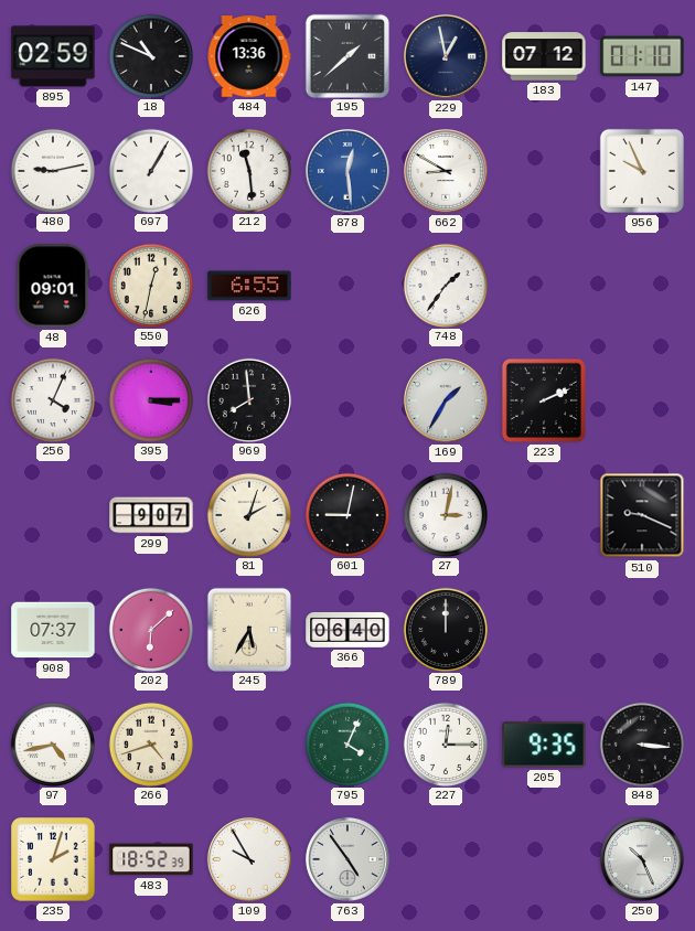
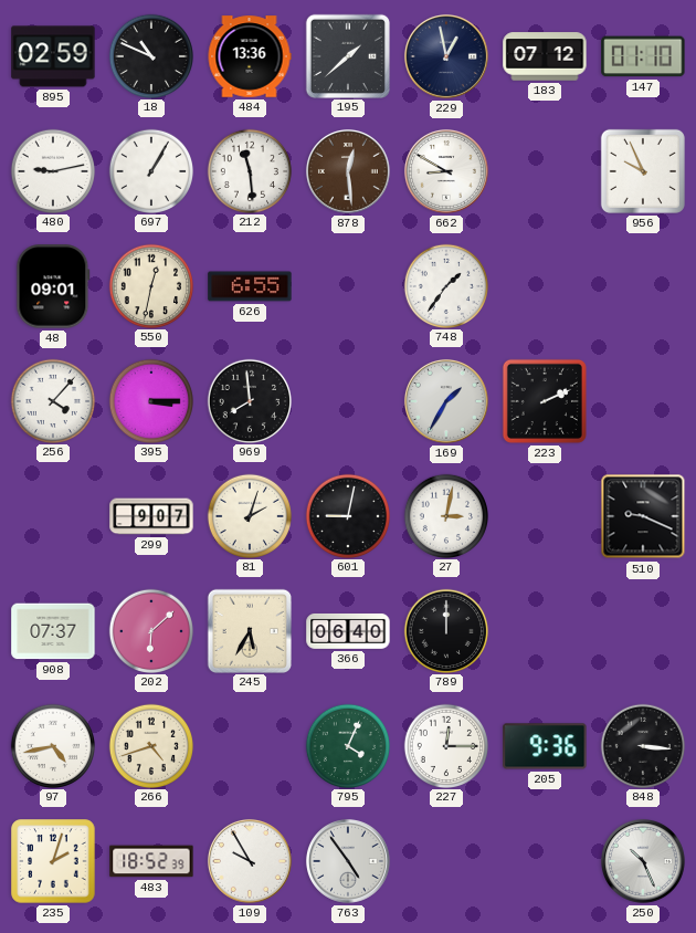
878 dial: blue -> brown (348, 171)
256: 4:04 -> 4:07 (52, 400)
205: 9:35 -> 9:36 (545, 746)
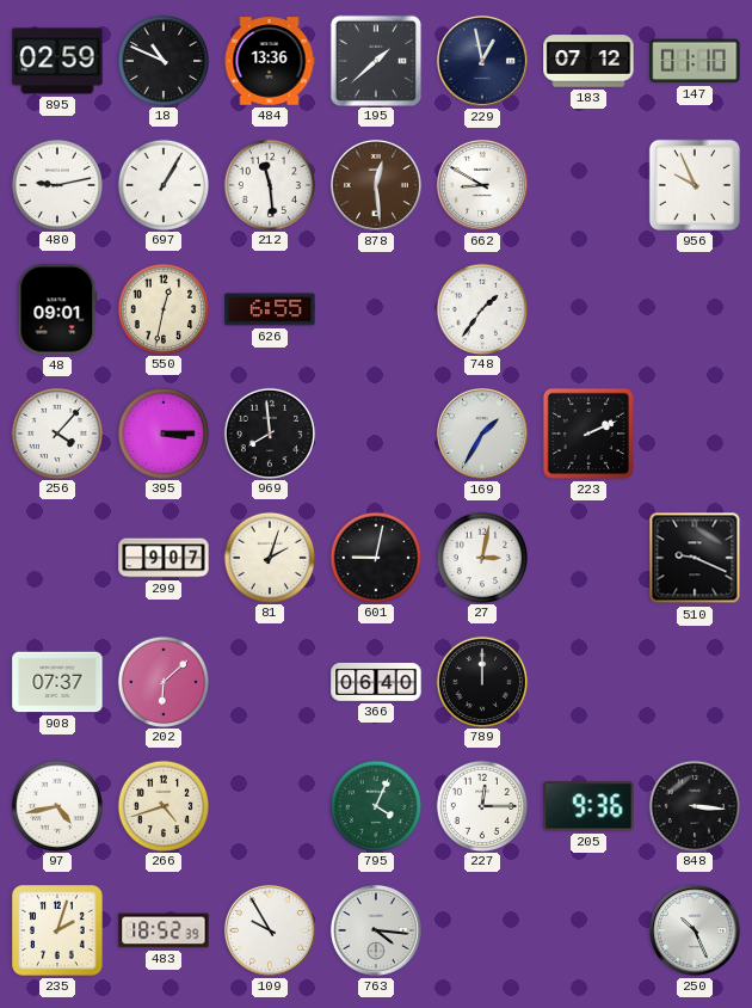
245: 5:35 -> none (249, 630)
763: 4:54 -> 4:16 (376, 930)
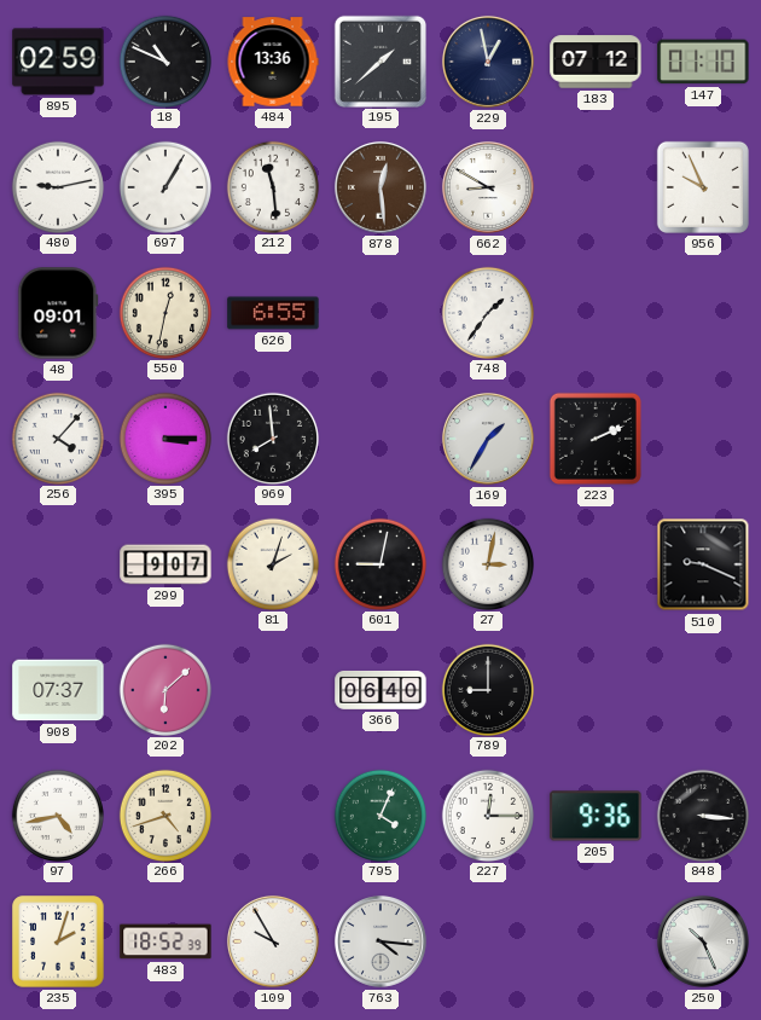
789: 12:00 -> 9:00 (487, 689)
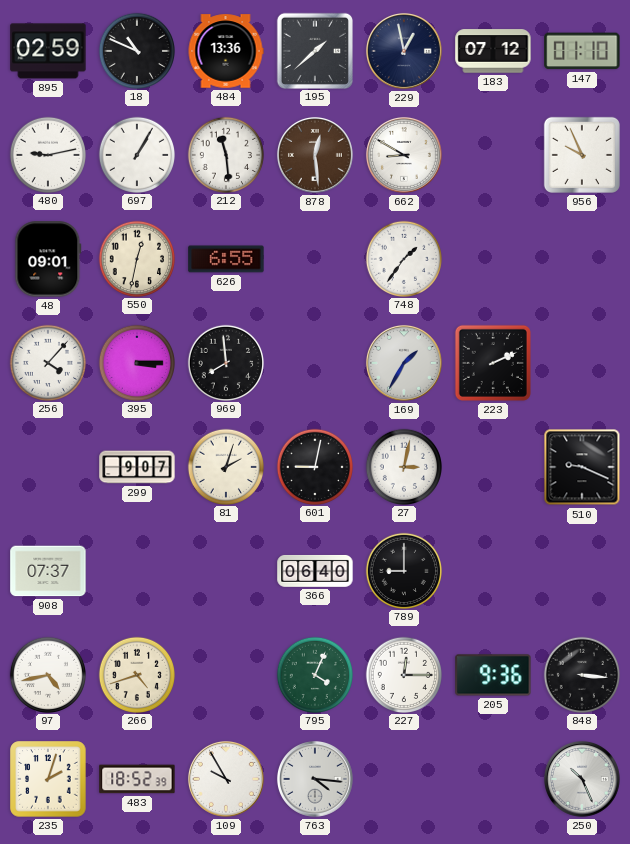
202: 6:08 -> none (164, 689)
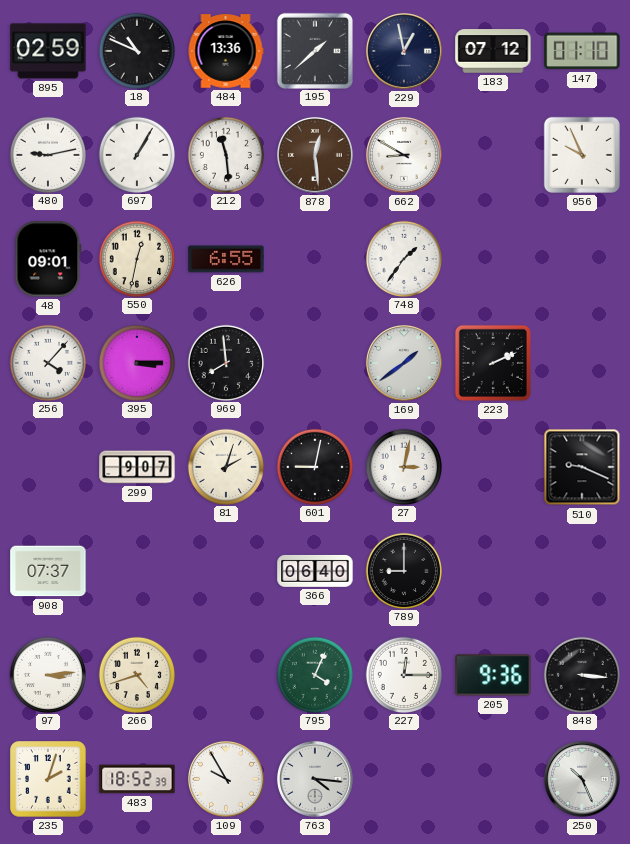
169: 1:35 -> 1:39 (404, 363)
97: 4:43 -> 3:14 (47, 674)
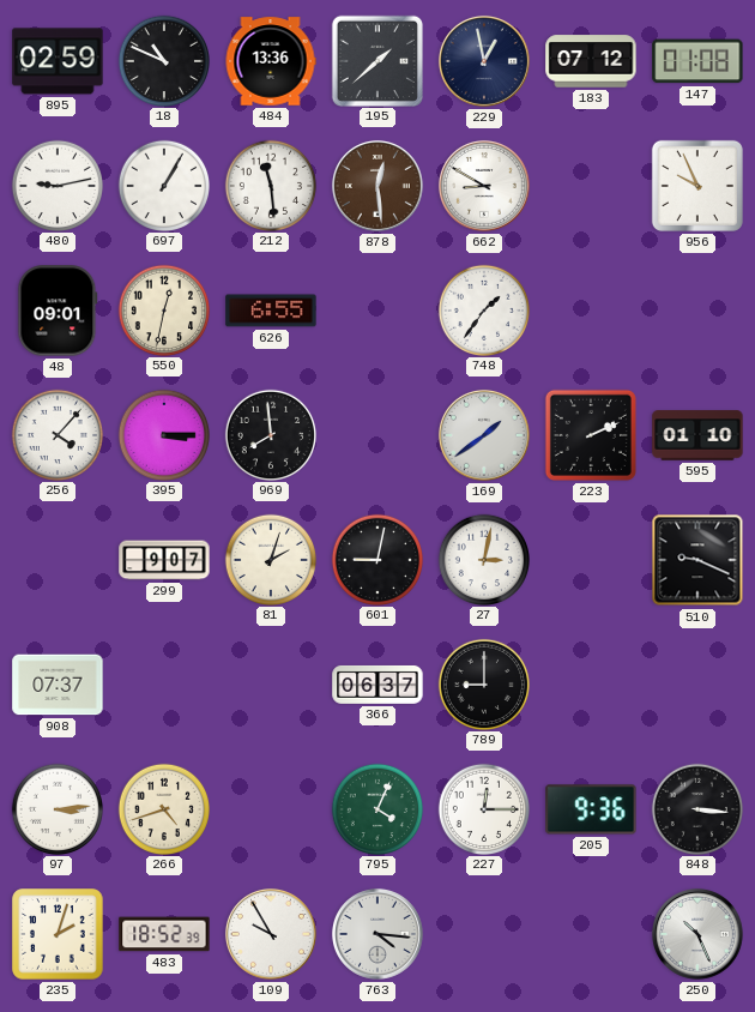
147: 01:10 -> 01:08 (697, 61)
595: none -> 01:10 (697, 435)
366: 06:40 -> 06:37 (377, 685)
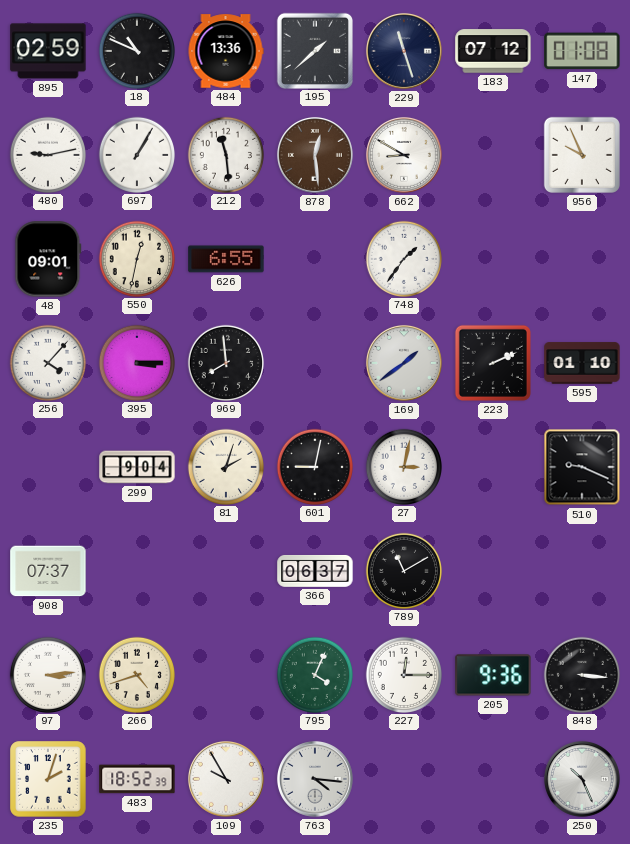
229: 12:58 -> 11:27 (404, 51)
299: 9:07 -> 9:04 (137, 467)
789: 9:00 -> 11:10 (403, 570)
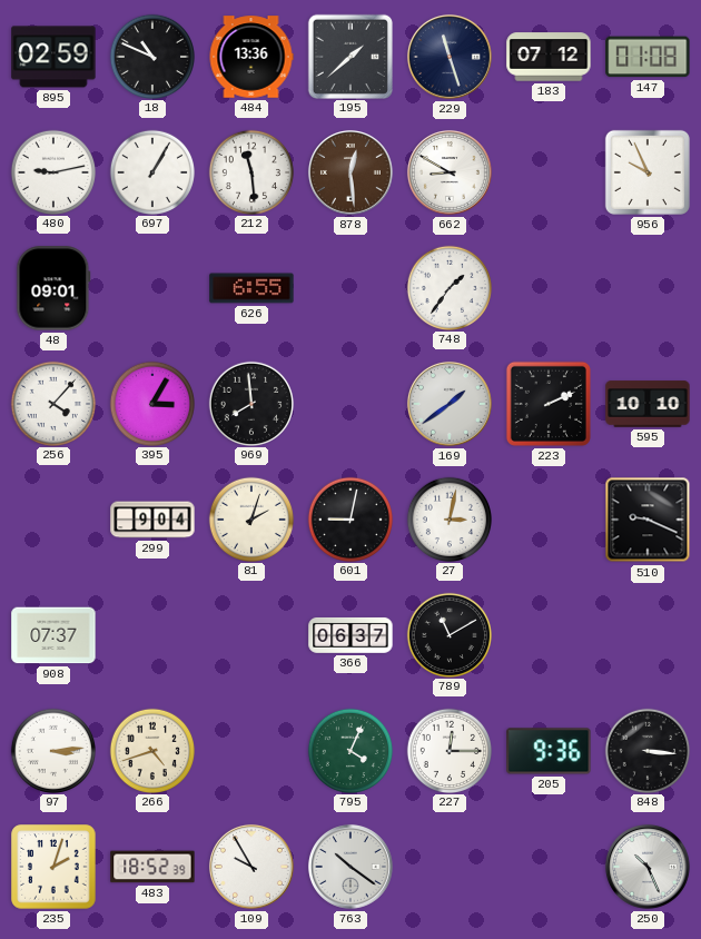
550: 12:32 -> none (136, 258)
395: 3:15 -> 3:05 (151, 403)
595: 01:10 -> 10:10 (648, 404)
763: 4:16 -> 10:21 (350, 867)
